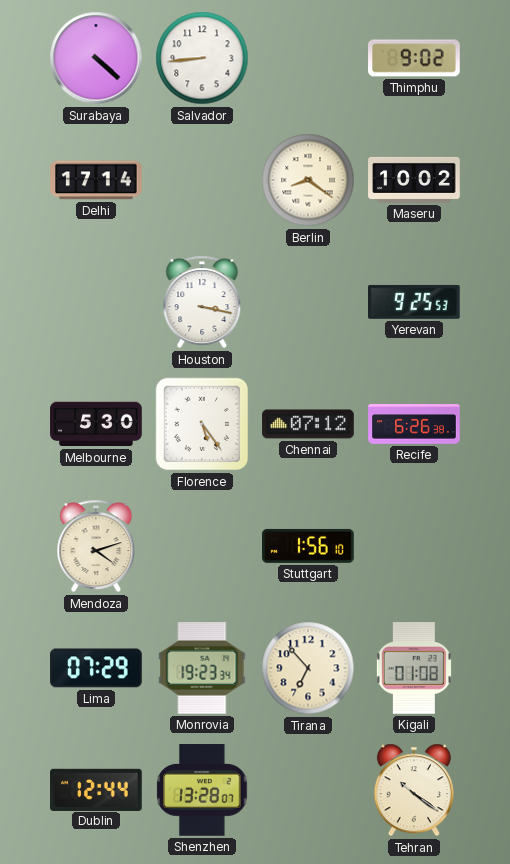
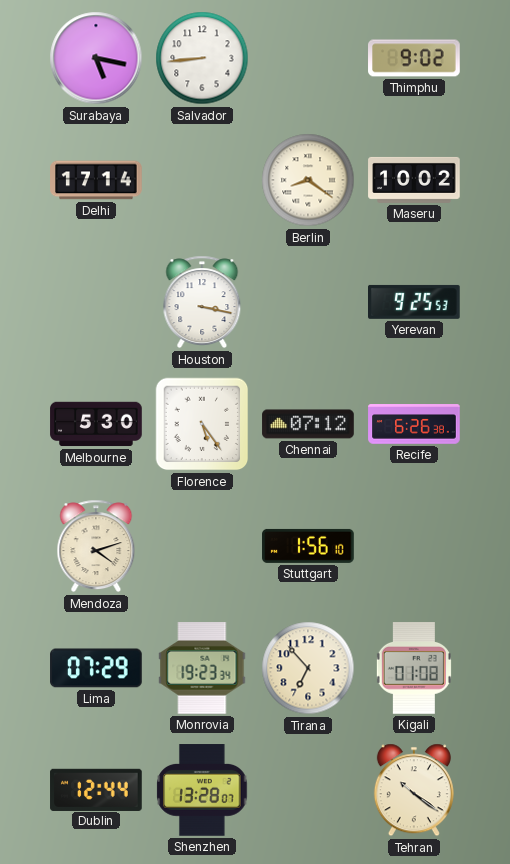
Surabaya: 4:22 -> 5:17 (96, 58)
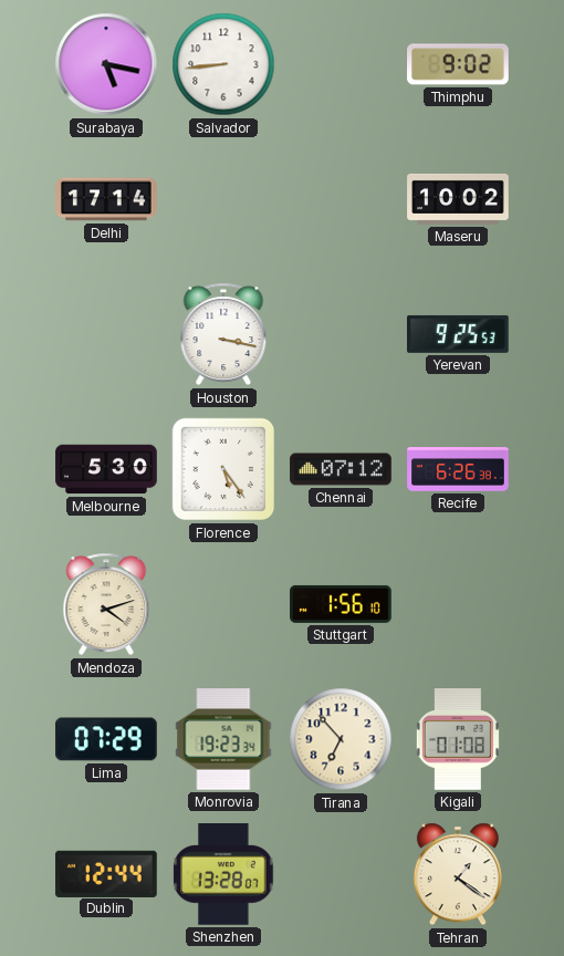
Berlin: 8:21 -> none (308, 180)
Tehran: 10:21 -> 1:21 (458, 874)
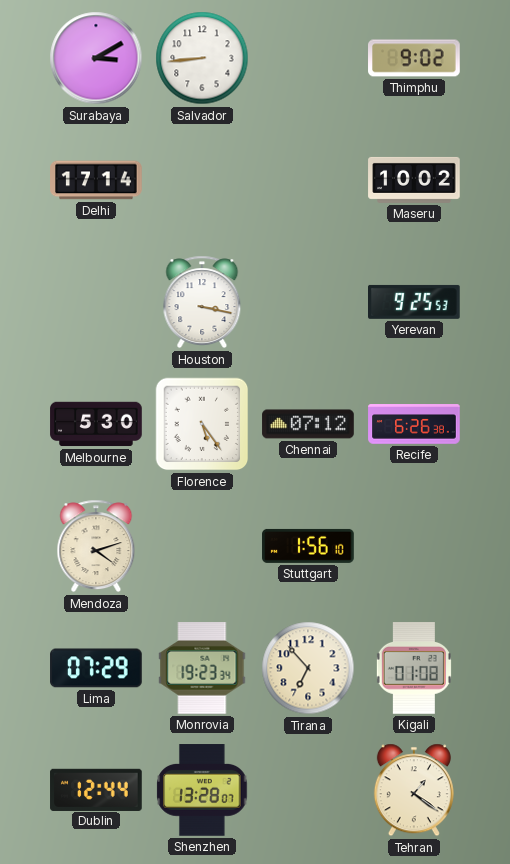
Surabaya: 5:17 -> 3:10 (96, 58)
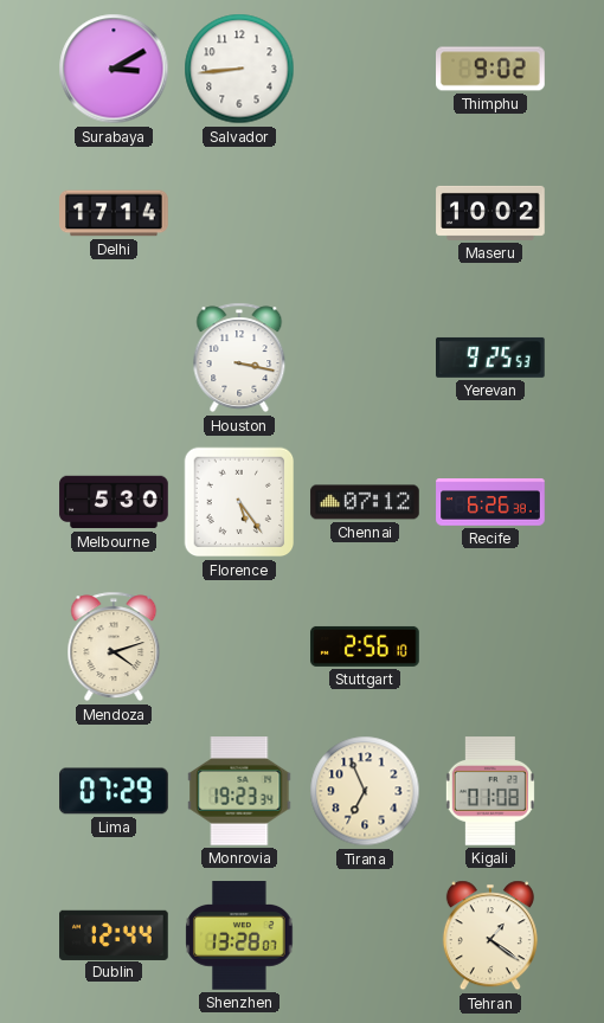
Stuttgart: 1:56 -> 2:56 (365, 646)
Tirana: 6:53 -> 6:56 (365, 791)
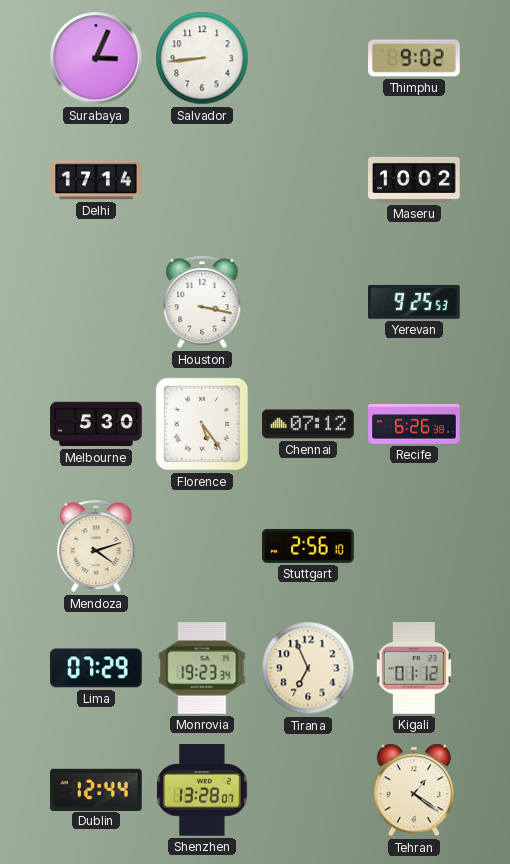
Surabaya: 3:10 -> 3:04 (96, 58)
Kigali: 01:08 -> 01:12 (414, 668)
